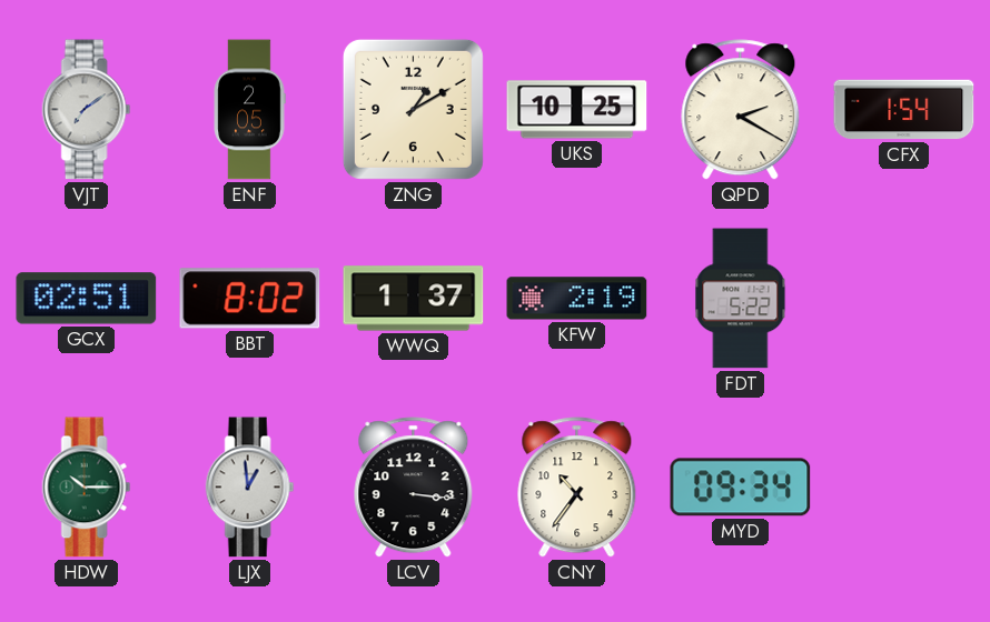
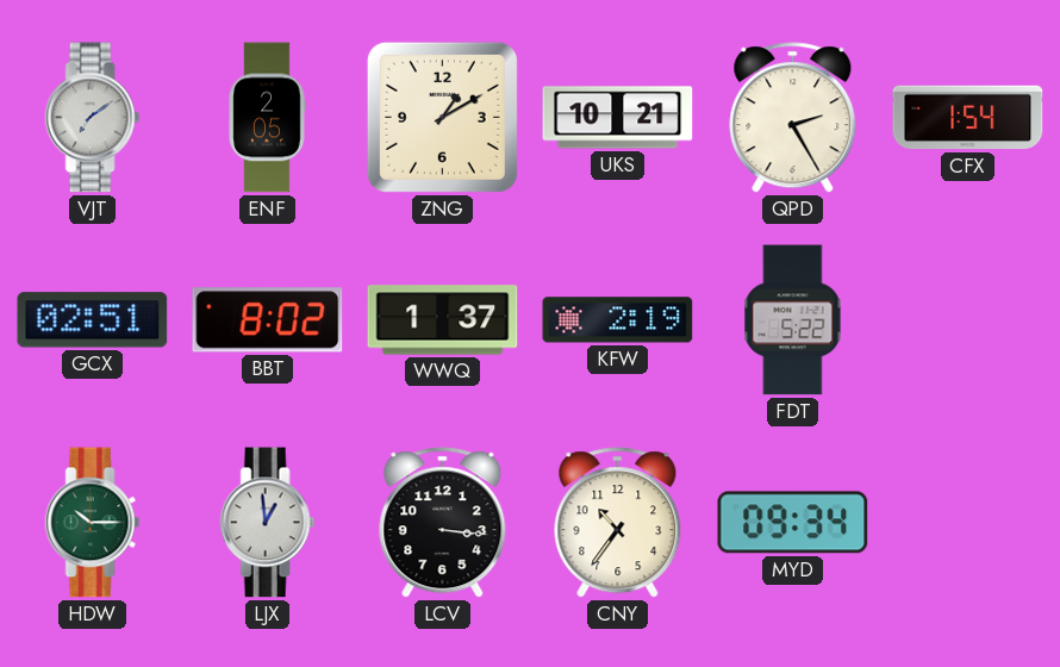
UKS: 10:25 -> 10:21 (618, 118)
QPD: 2:20 -> 2:25 (793, 118)
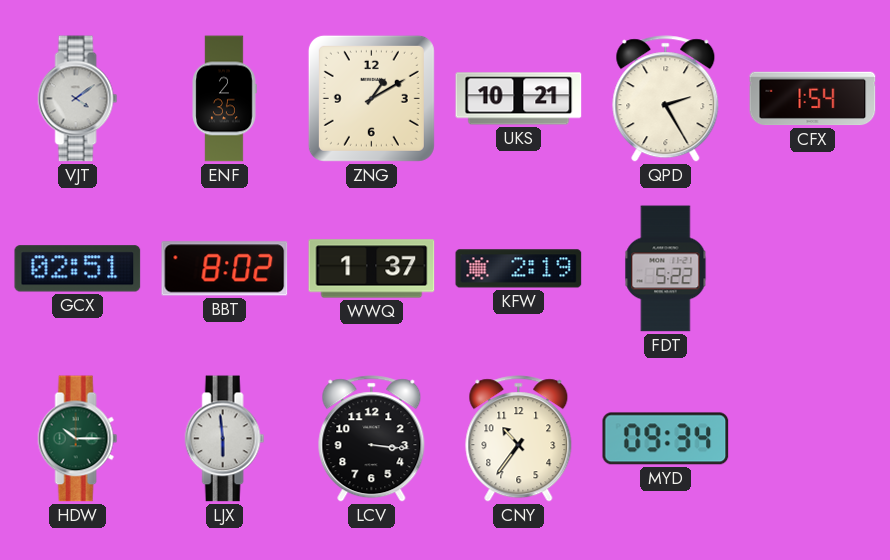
VJT: 7:09 -> 4:09 (78, 99)
ENF: 2:05 -> 2:35 (224, 99)
LJX: 12:59 -> 5:59 (225, 439)
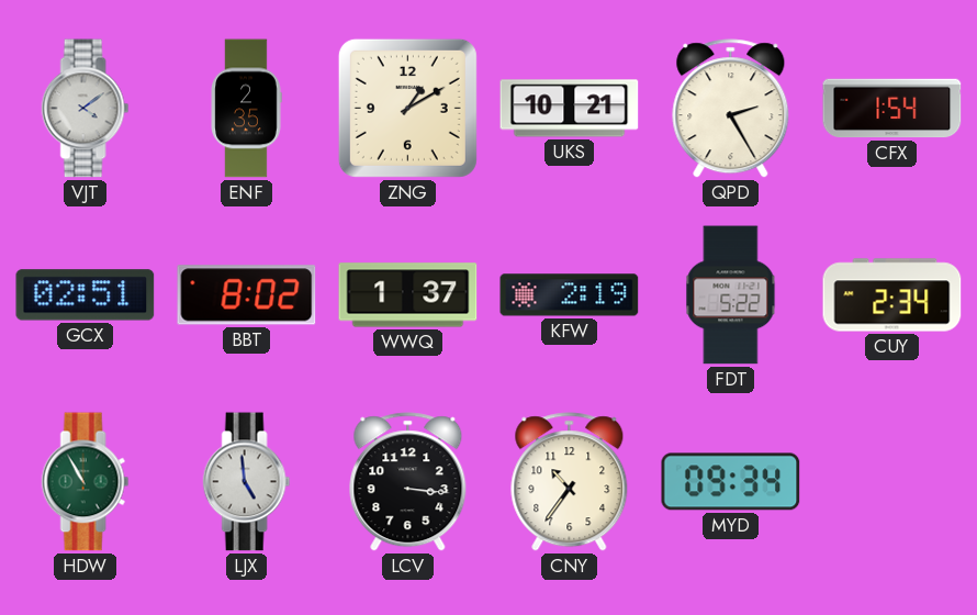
CUY: none -> 2:34 (892, 295)
HDW: 10:15 -> 10:55 (86, 482)
LJX: 5:59 -> 4:59 (247, 482)
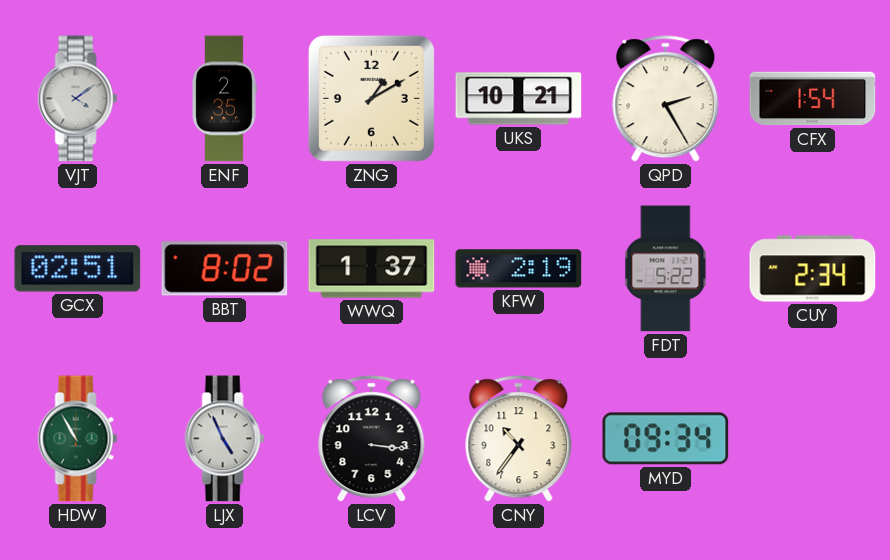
LJX: 4:59 -> 4:56 (225, 439)
